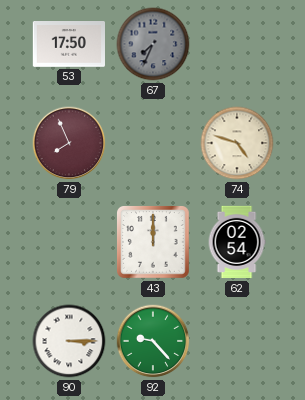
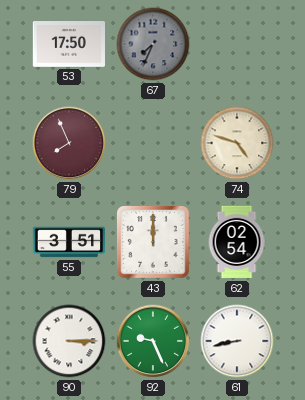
55: none -> 3:51 (69, 242)
92: 9:23 -> 9:26 (153, 341)
61: none -> 8:43 (237, 341)
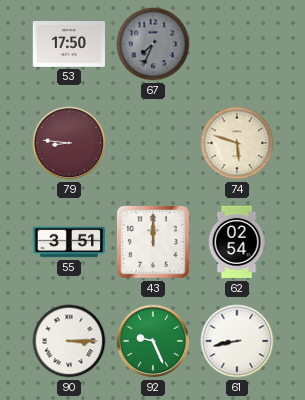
79: 7:56 -> 8:46 (69, 143)
74: 4:48 -> 5:48 (237, 143)
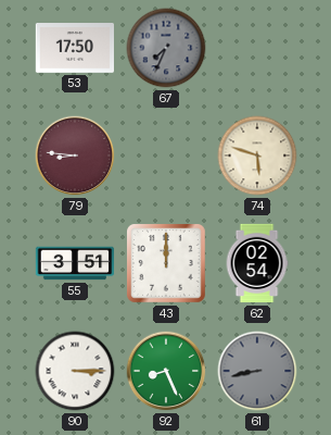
92: 9:26 -> 8:26 (166, 371)
61 dial: white -> grey (257, 371)
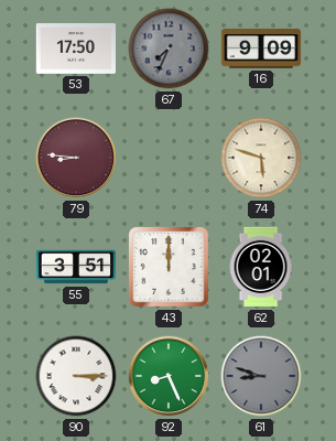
16: none -> 9:09 (261, 49)
62: 02:54 -> 02:01 (261, 267)
61: 8:43 -> 8:48 (261, 376)
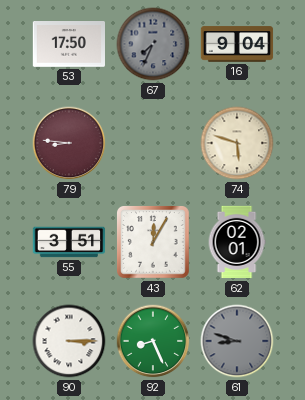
16: 9:09 -> 9:04 (237, 44)
43: 12:00 -> 12:05 (154, 243)
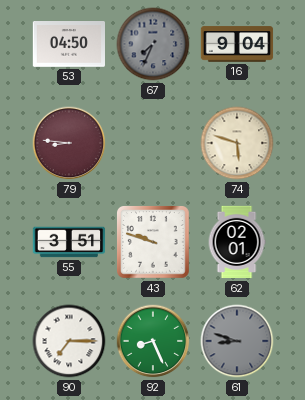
53: 17:50 -> 04:50 (68, 44)
43: 12:05 -> 9:48 (154, 243)
90: 3:15 -> 7:15 (69, 341)
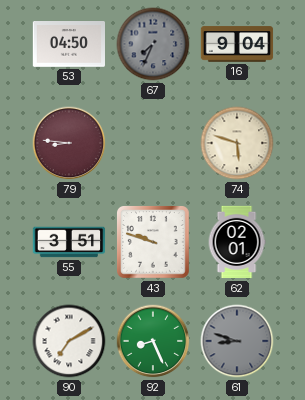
90: 7:15 -> 7:10 (69, 341)
